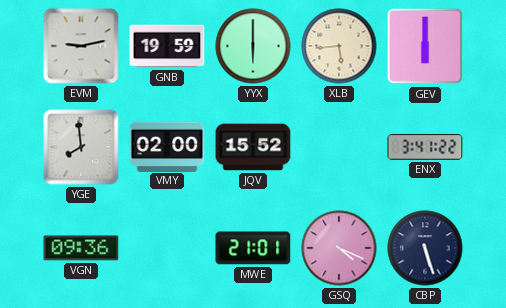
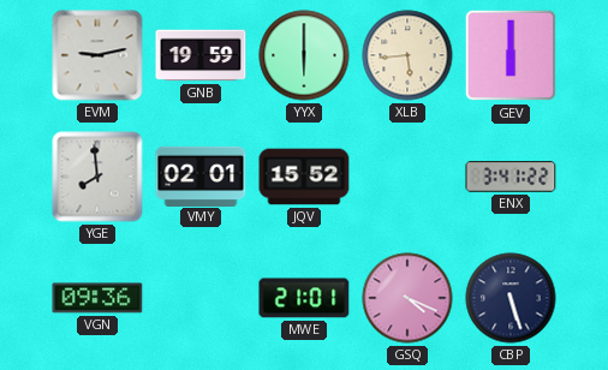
VMY: 02:00 -> 02:01 (201, 175)
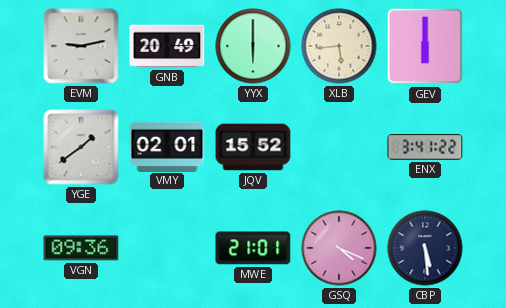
GNB: 19:59 -> 20:49 (167, 46)
YGE: 7:59 -> 1:39 (81, 147)
CBP: 5:27 -> 5:29 (425, 248)
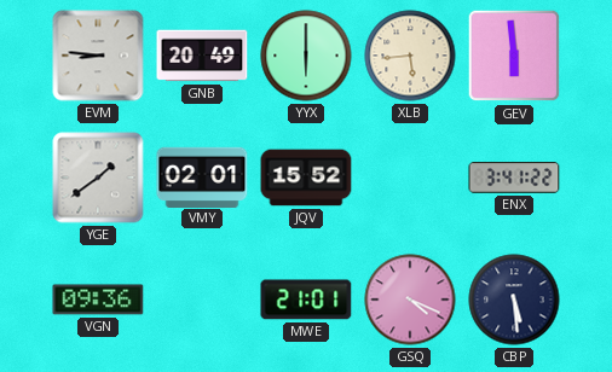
EVM: 9:13 -> 8:46 (98, 56)
GEV: 6:00 -> 5:59 (514, 56)
